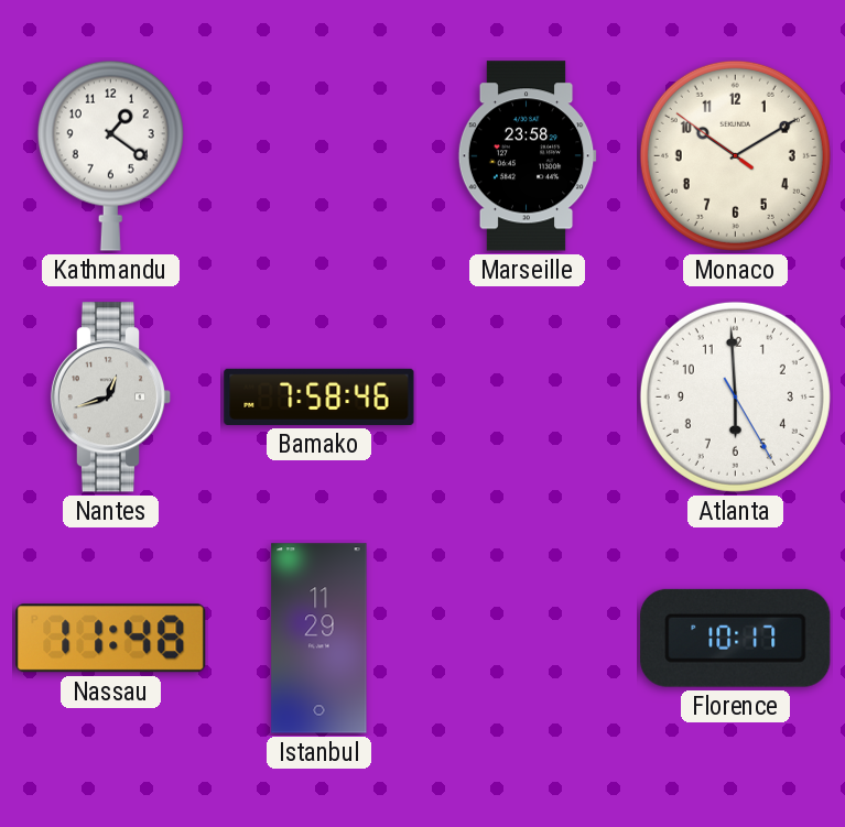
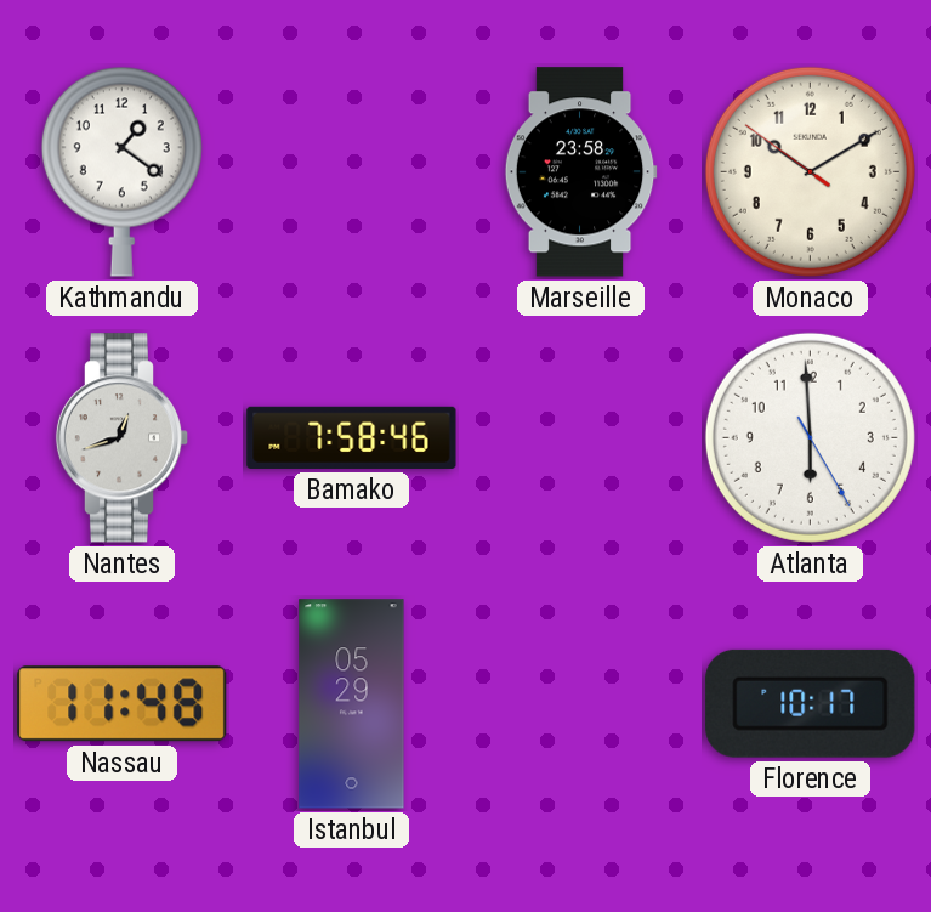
Istanbul: 11:29 -> 05:29 (352, 704)
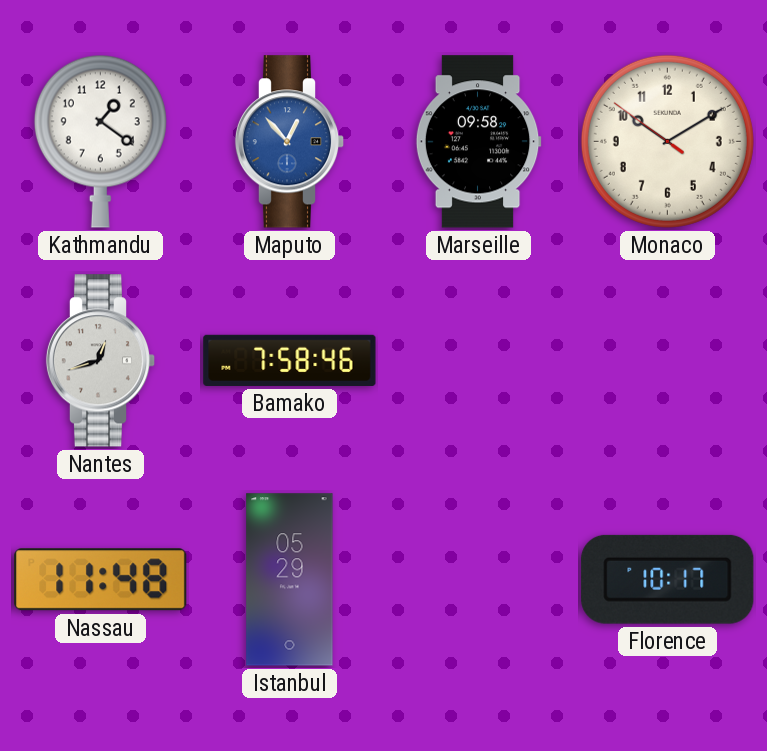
Maputo: none -> 12:53 (290, 142)
Marseille: 23:58 -> 09:58 (478, 142)
Atlanta: 5:59 -> none (810, 437)
